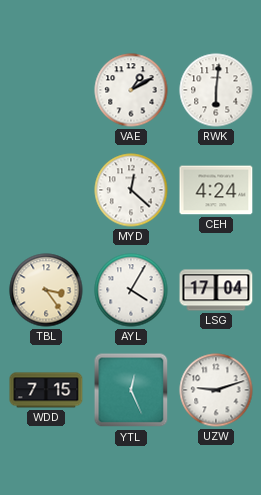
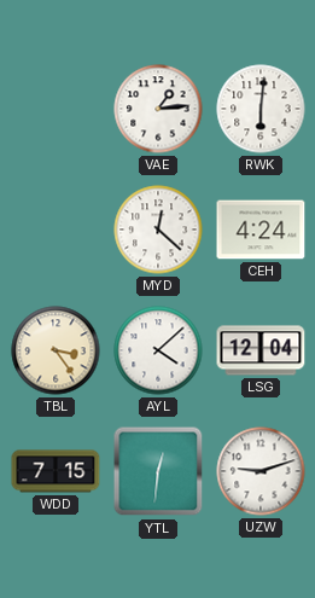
VAE: 1:10 -> 1:14 (158, 109)
AYL: 4:05 -> 4:08 (158, 350)
LSG: 17:04 -> 12:04 (261, 350)
YTL: 12:26 -> 12:31 (158, 471)
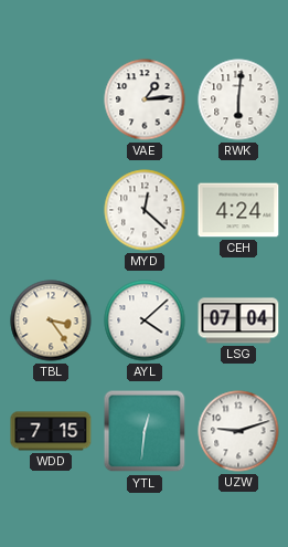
LSG: 12:04 -> 07:04 (238, 320)
